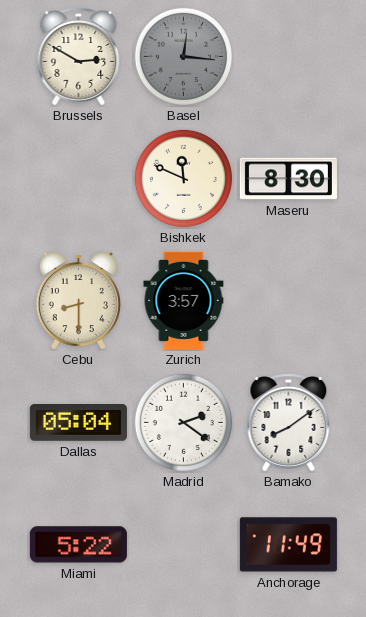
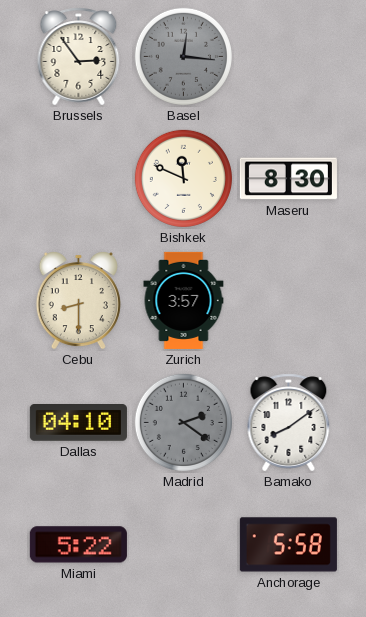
Brussels: 2:50 -> 2:54 (79, 57)
Dallas: 05:04 -> 04:10 (78, 423)
Madrid dial: white -> grey (183, 422)
Anchorage: 11:49 -> 5:58 (288, 545)
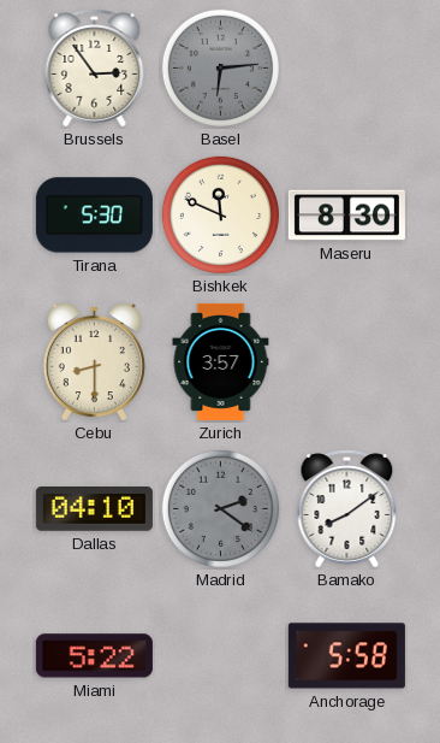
Basel: 12:16 -> 6:14 (220, 67)
Tirana: none -> 5:30 (94, 216)
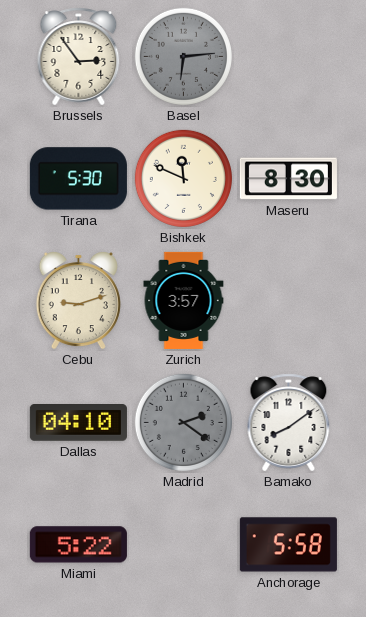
Cebu: 8:30 -> 9:12 (78, 300)
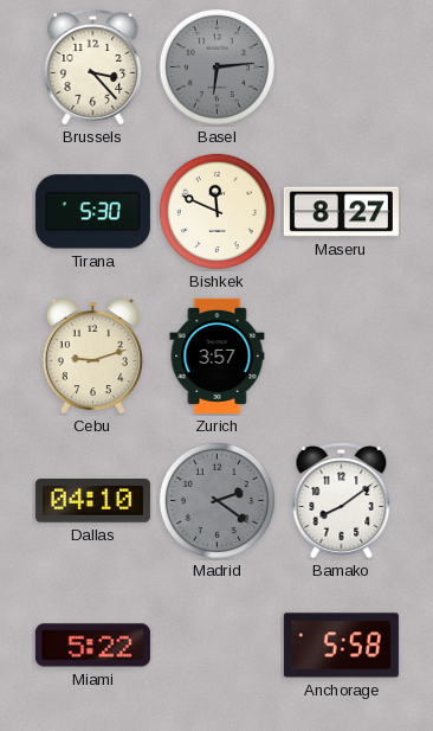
Brussels: 2:54 -> 3:23 (93, 68)
Maseru: 8:30 -> 8:27 (341, 212)
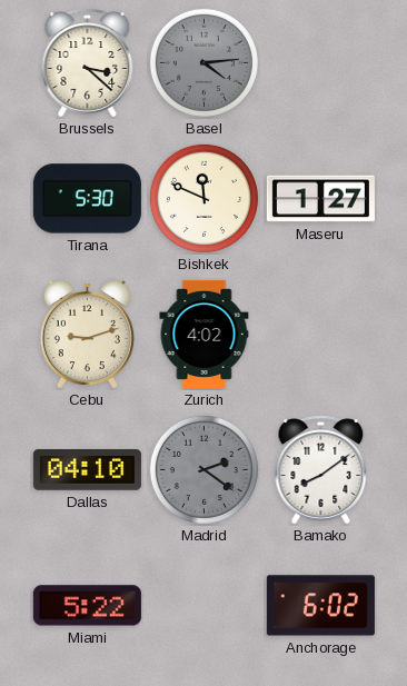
Brussels: 3:23 -> 3:22 (88, 63)
Basel: 6:14 -> 4:14 (203, 62)
Maseru: 8:27 -> 1:27 (320, 199)
Zurich: 3:57 -> 4:02 (205, 334)
Anchorage: 5:58 -> 6:02 (320, 606)
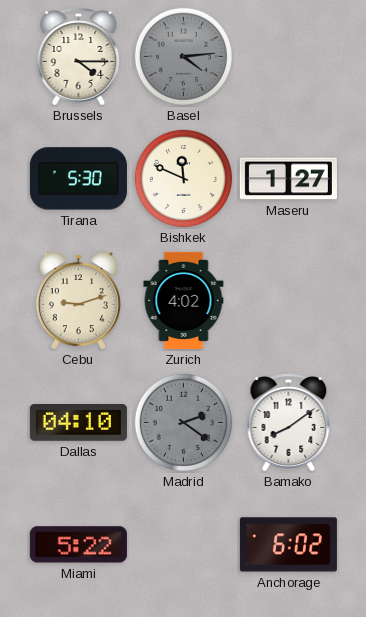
Brussels: 3:22 -> 4:15 (79, 57)
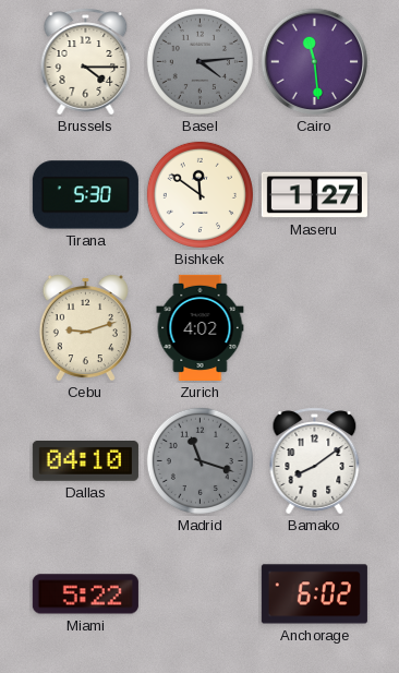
Cairo: none -> 11:29 (315, 62)
Bishkek: 11:49 -> 11:51 (199, 194)
Madrid: 2:21 -> 11:18 (199, 460)
